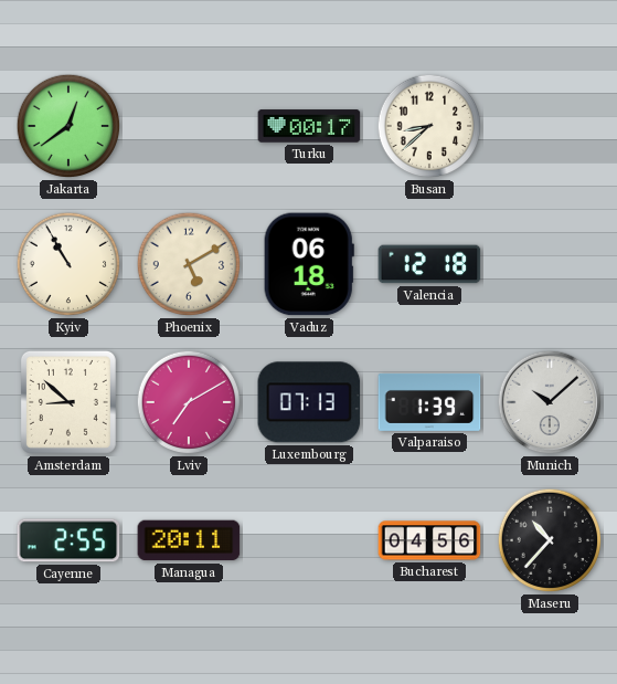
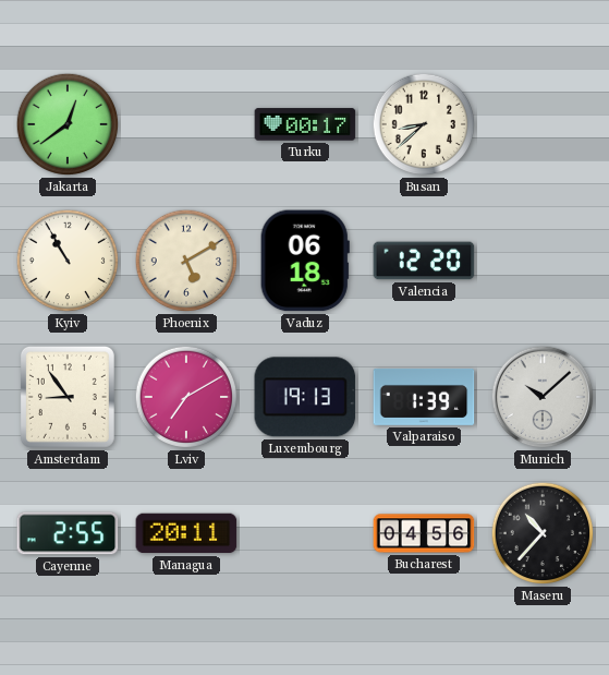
Valencia: 12:18 -> 12:20 (424, 261)
Amsterdam: 8:52 -> 8:54 (68, 397)
Luxembourg: 07:13 -> 19:13 (305, 397)
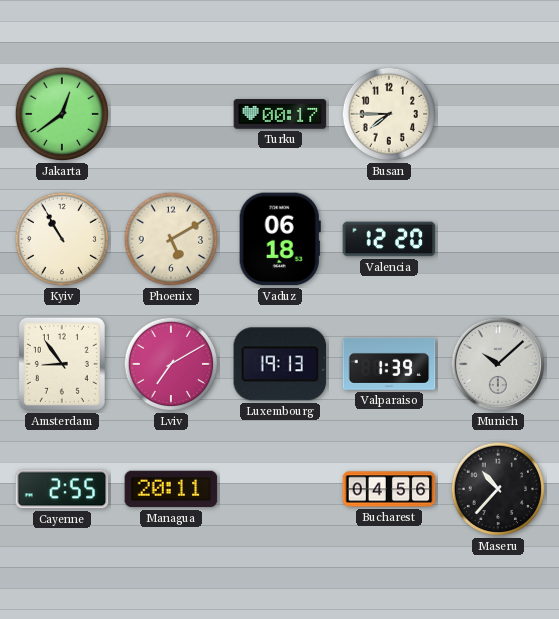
Busan: 8:38 -> 7:45 (389, 114)
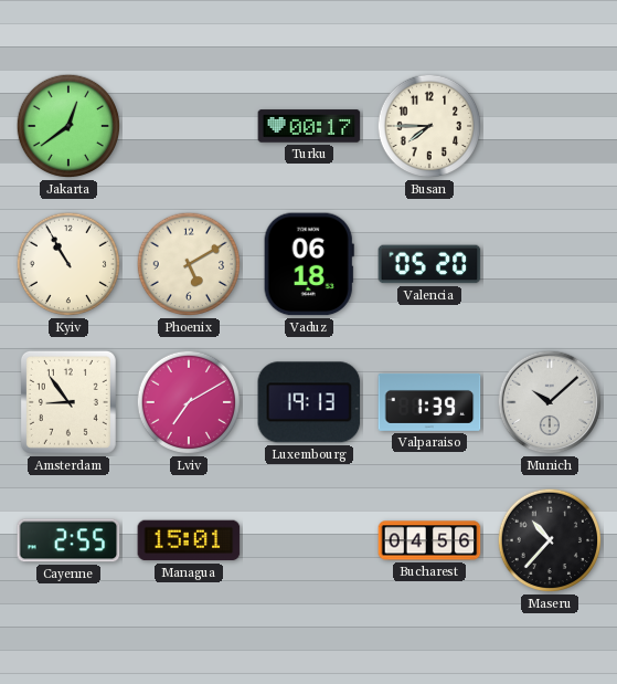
Valencia: 12:20 -> 05:20 (429, 264)
Managua: 20:11 -> 15:01 (189, 540)
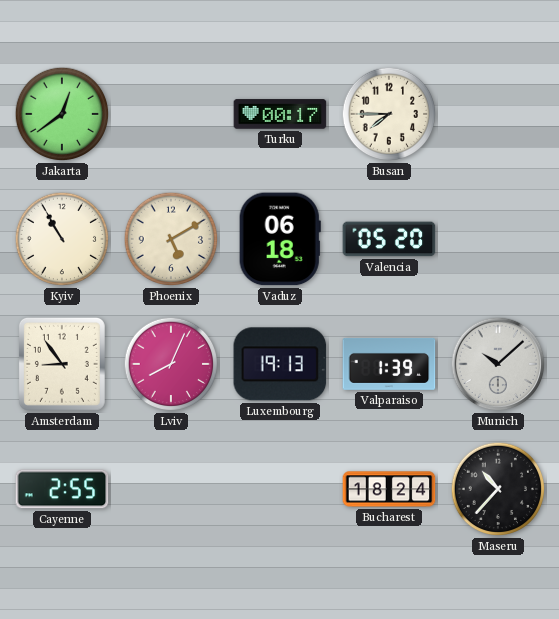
Lviv: 7:10 -> 8:04 (171, 364)
Managua: 15:01 -> none (189, 540)
Bucharest: 04:56 -> 18:24 (389, 489)
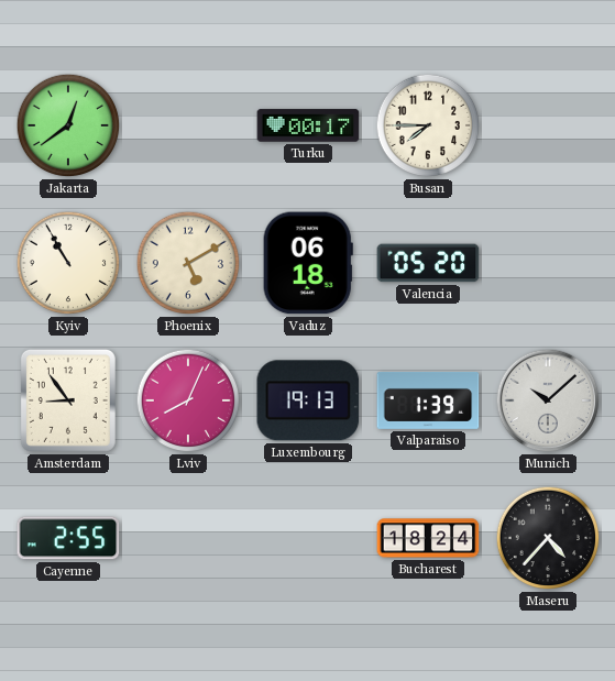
Maseru: 10:37 -> 4:37 (548, 538)
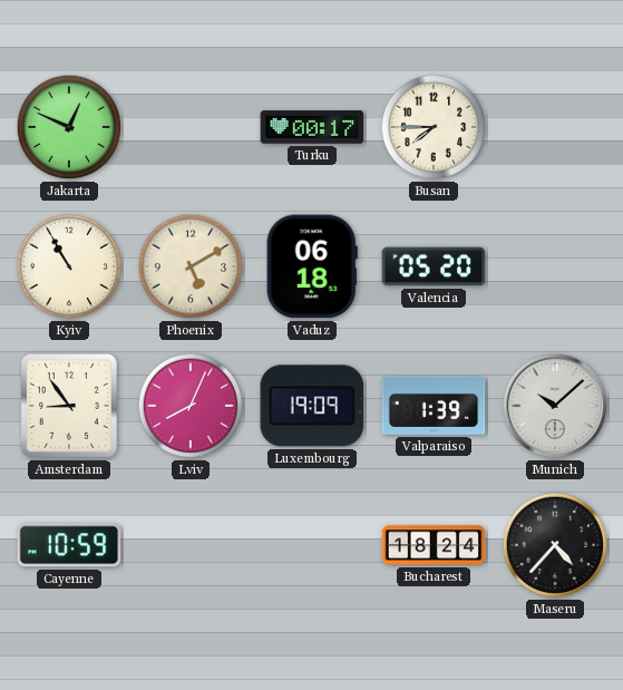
Jakarta: 12:39 -> 12:49 (69, 127)
Luxembourg: 19:13 -> 19:09 (312, 406)
Cayenne: 2:55 -> 10:59 (69, 545)
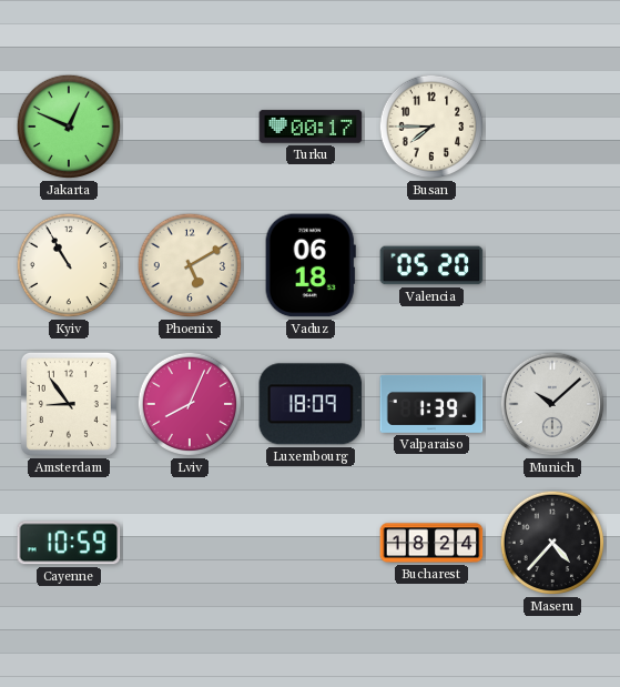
Luxembourg: 19:09 -> 18:09 (311, 404)
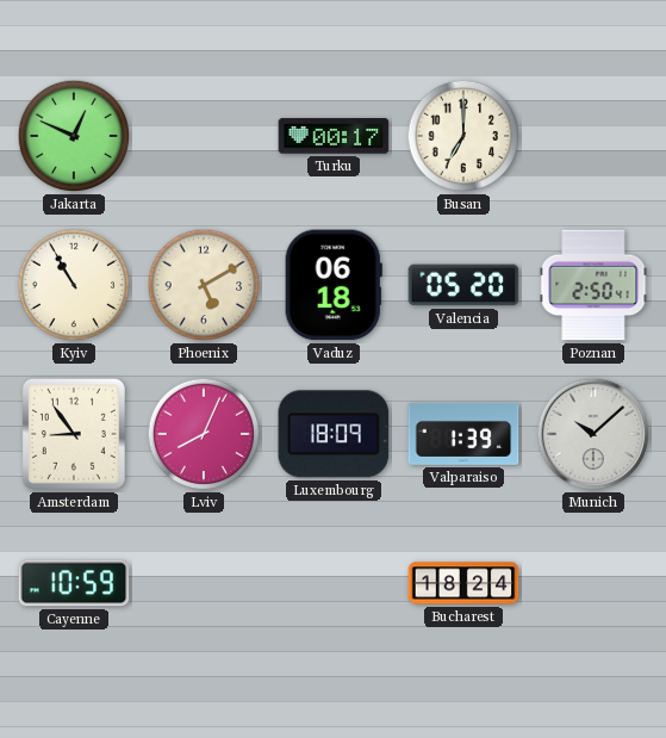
Busan: 7:45 -> 7:00 (463, 136)
Poznan: none -> 2:50 (593, 285)
Maseru: 4:37 -> none (552, 543)
